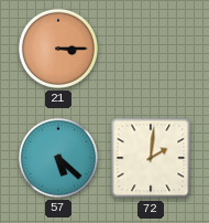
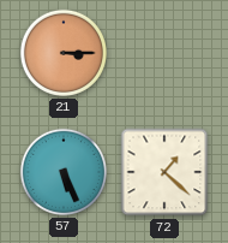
57: 5:22 -> 5:26 (64, 172)
72: 2:01 -> 1:22 (164, 172)
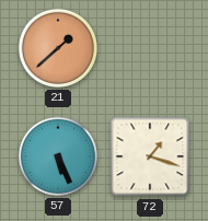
21: 3:15 -> 1:38 (58, 48)
72: 1:22 -> 1:18 (150, 156)
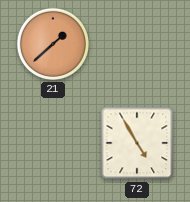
57: 5:26 -> none (58, 156)
72: 1:18 -> 4:55 (137, 143)
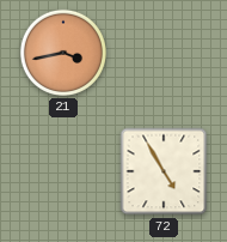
21: 1:38 -> 3:43 (63, 53)
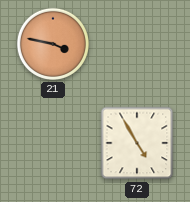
21: 3:43 -> 3:47 (53, 44)
